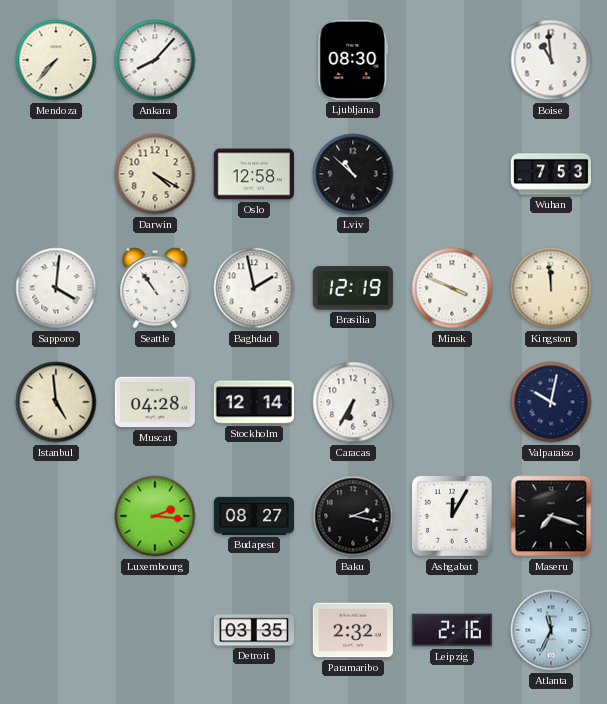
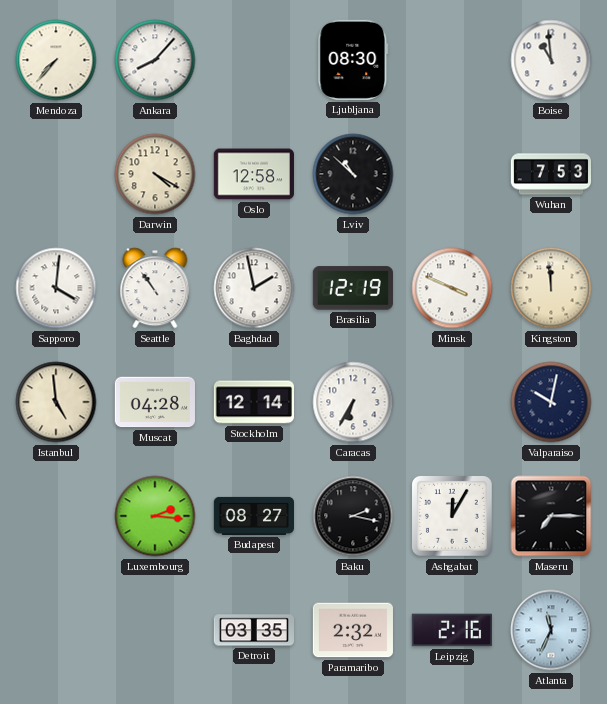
Maseru: 7:18 -> 7:15 (551, 516)
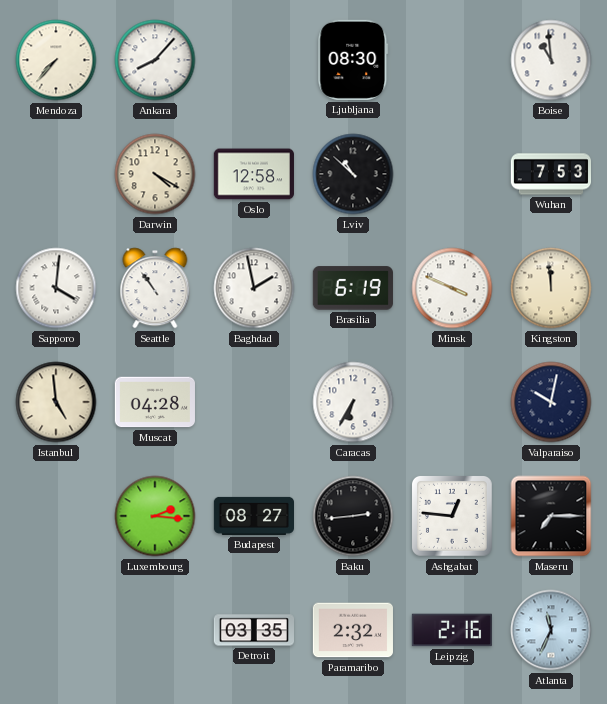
Brasilia: 12:19 -> 6:19 (353, 288)
Stockholm: 12:14 -> none (253, 402)
Baku: 2:17 -> 2:44 (353, 516)
Ashgabat: 12:05 -> 12:46 (453, 517)
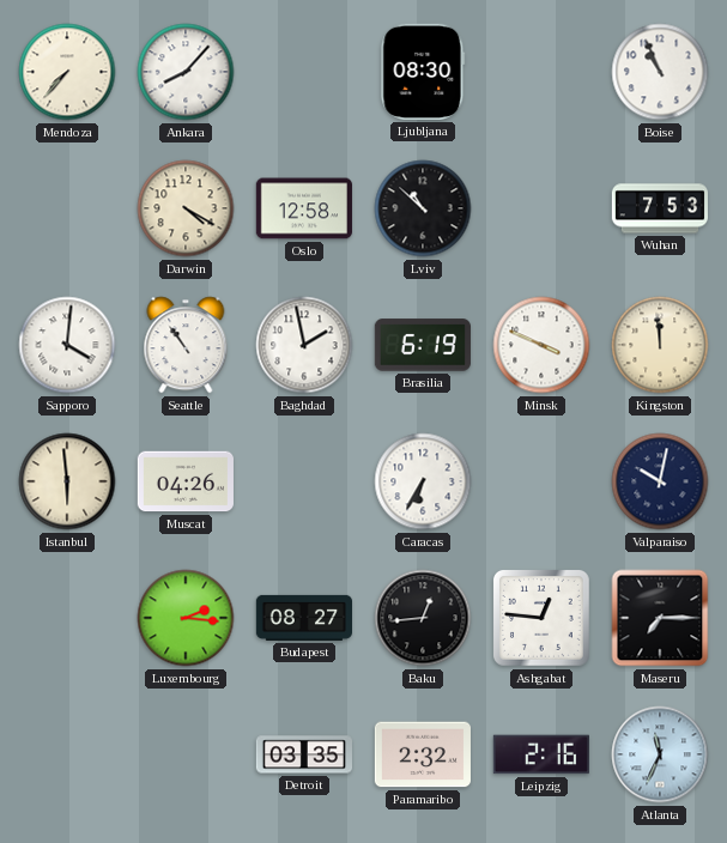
Boise: 10:59 -> 10:56 (660, 72)
Istanbul: 4:59 -> 5:59 (67, 481)
Muscat: 04:28 -> 04:26 (186, 481)
Baku: 2:44 -> 12:44 (423, 618)
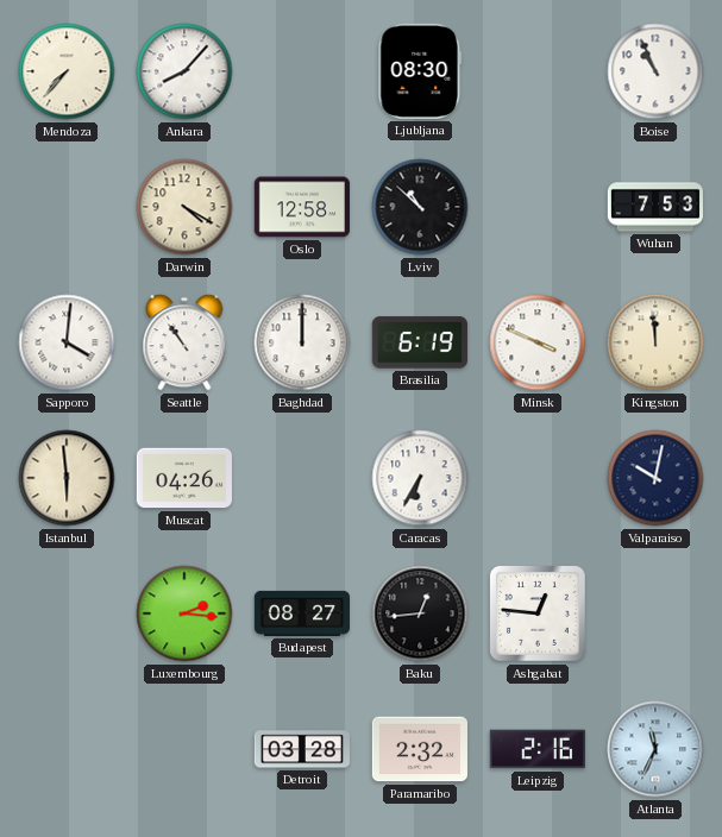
Baghdad: 1:58 -> 12:00 (302, 342)
Maseru: 7:15 -> none (660, 618)
Detroit: 03:35 -> 03:28 (301, 749)
